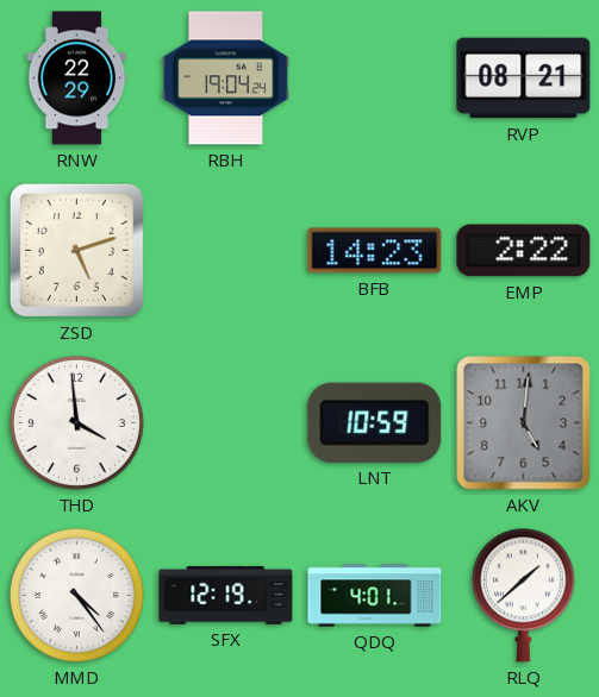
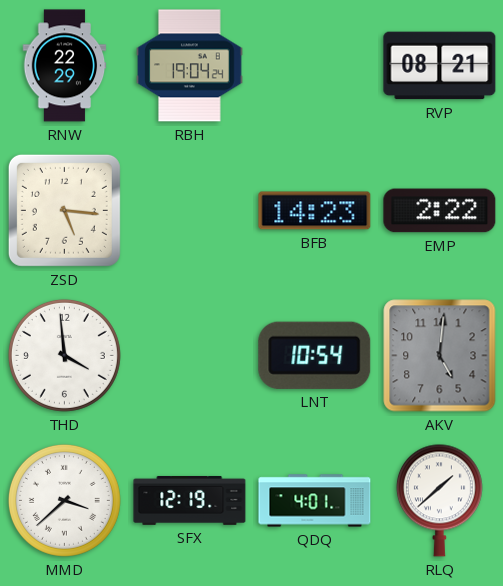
ZSD: 5:12 -> 5:16 (64, 210)
LNT: 10:59 -> 10:54 (315, 355)
MMD: 4:24 -> 3:38 (64, 500)
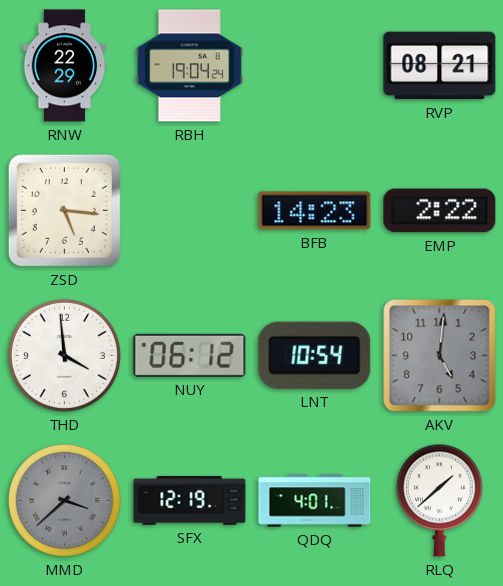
NUY: none -> 06:12 (190, 355)
MMD dial: white -> grey (64, 500)
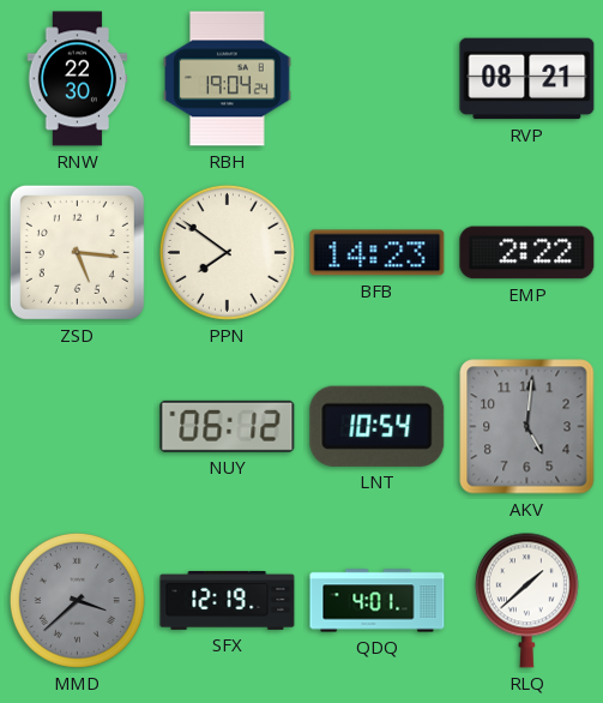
RNW: 22:29 -> 22:30 (78, 79)
PPN: none -> 7:51 (227, 252)
THD: 3:59 -> none (64, 355)
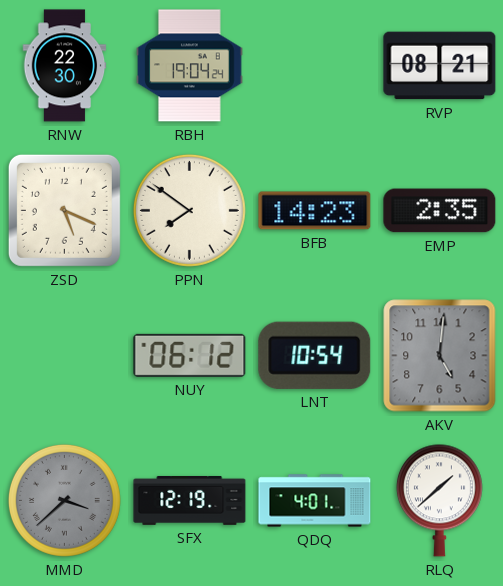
ZSD: 5:16 -> 5:19 (64, 210)
EMP: 2:22 -> 2:35 (440, 211)
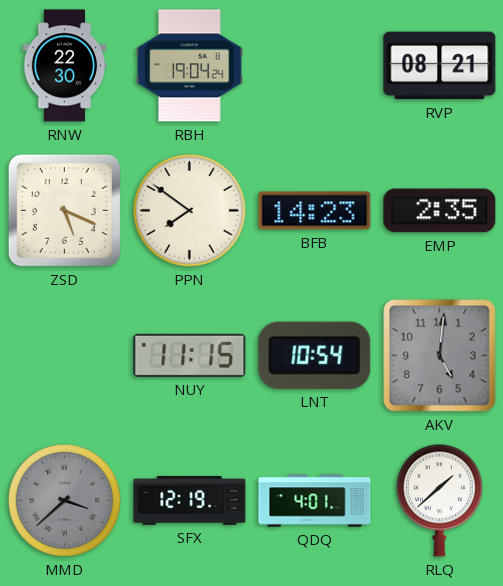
NUY: 06:12 -> 11:15 (190, 355)
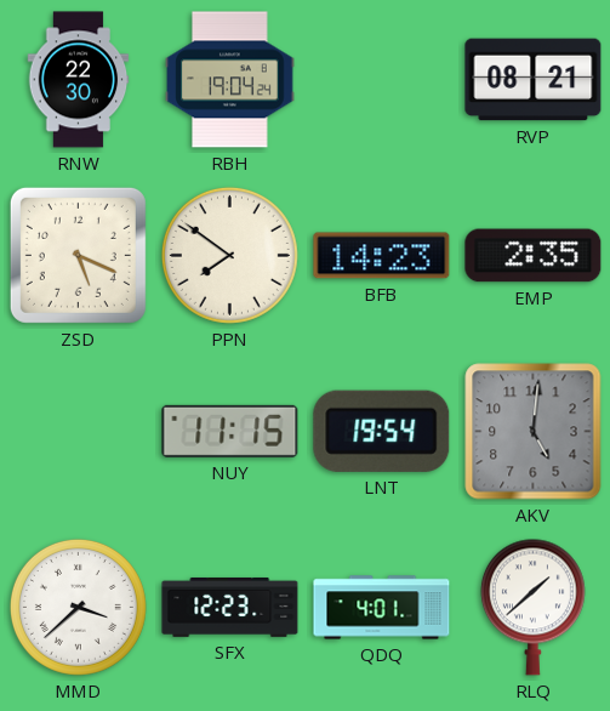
LNT: 10:54 -> 19:54 (382, 431)
MMD dial: grey -> white (78, 607)
SFX: 12:19 -> 12:23 (230, 607)
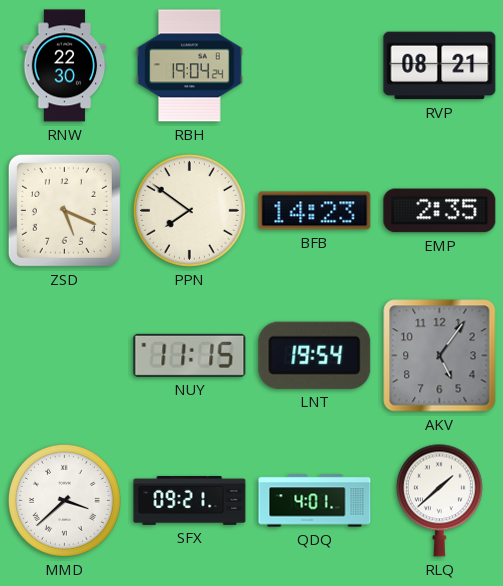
AKV: 5:01 -> 5:06 (440, 356)
SFX: 12:23 -> 09:21 (190, 500)
